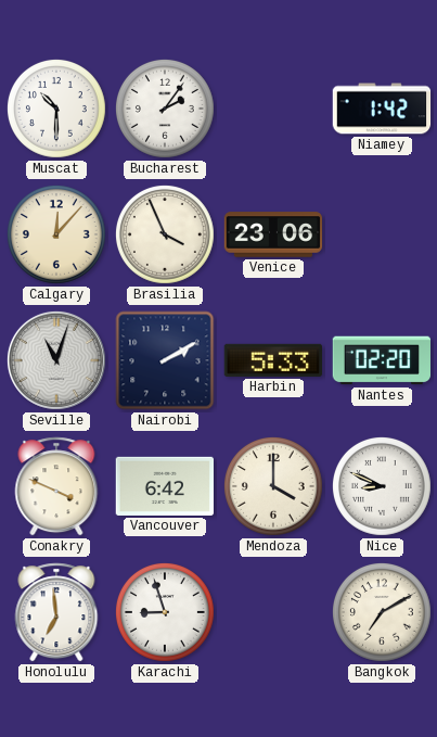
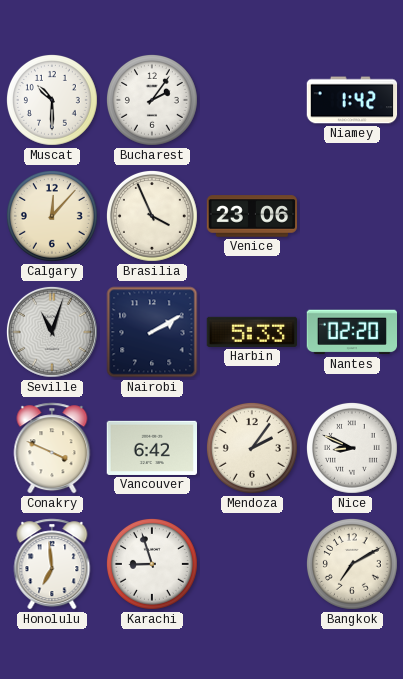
Mendoza: 4:00 -> 2:06 (252, 448)
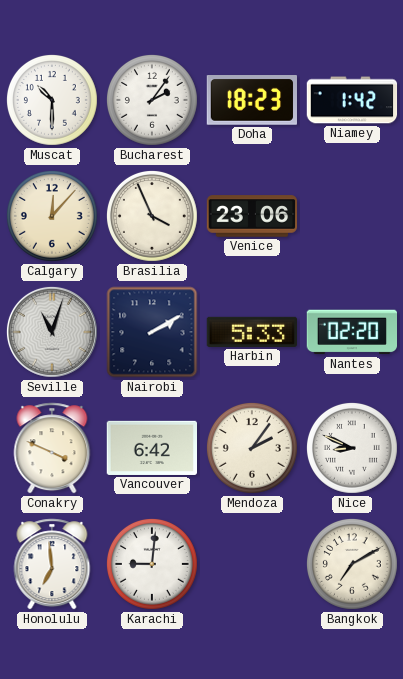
Doha: none -> 18:23 (251, 101)
Karachi: 8:57 -> 9:01 (152, 564)
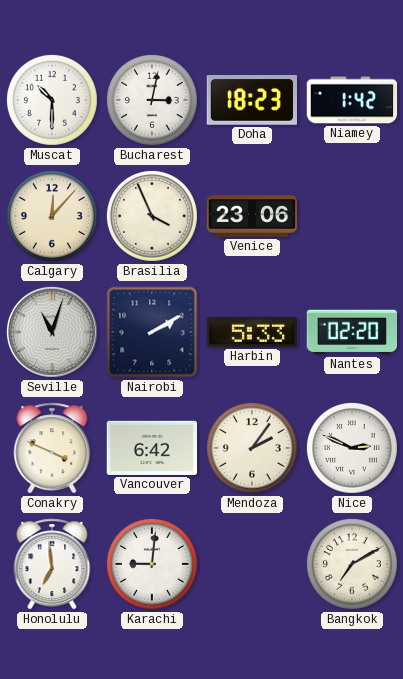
Bucharest: 2:06 -> 3:02 (152, 100)
Nice: 8:49 -> 2:49 (352, 448)
